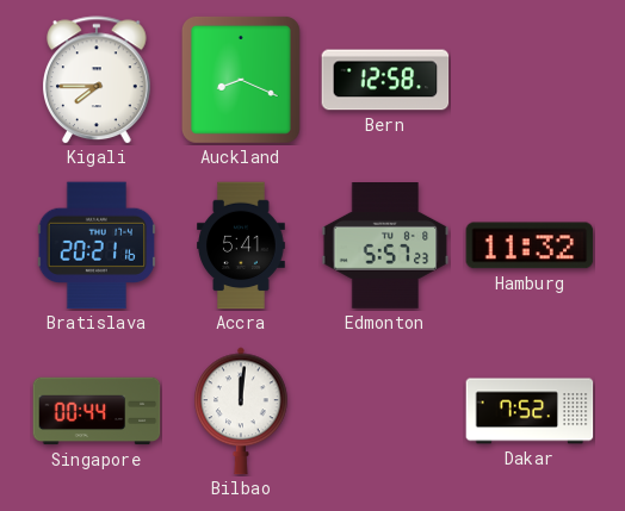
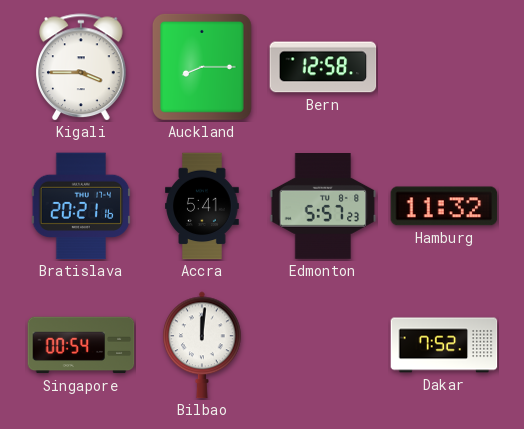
Kigali: 7:45 -> 3:45 (82, 67)
Auckland: 8:19 -> 8:15 (202, 67)
Singapore: 00:44 -> 00:54 (81, 345)
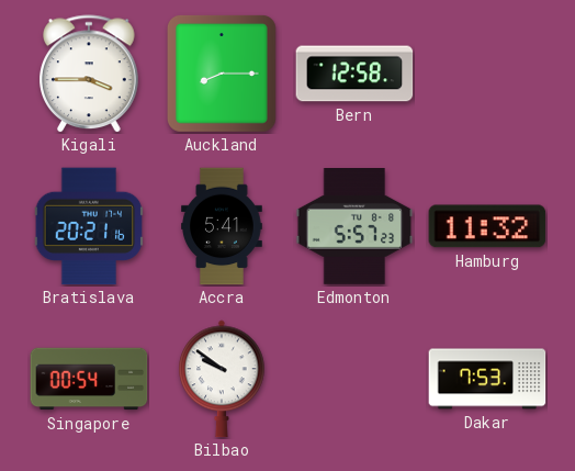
Bilbao: 12:01 -> 9:51 (223, 379)
Dakar: 7:52 -> 7:53 (487, 379)
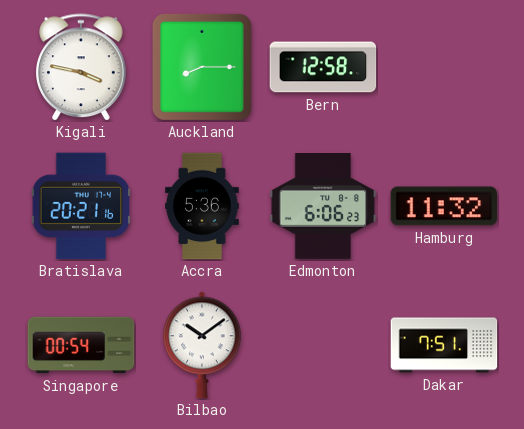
Kigali: 3:45 -> 3:47 (82, 67)
Accra: 5:41 -> 5:36 (202, 206)
Edmonton: 5:57 -> 6:06 (323, 207)
Bilbao: 9:51 -> 10:09 (203, 345)
Dakar: 7:53 -> 7:51 (444, 345)
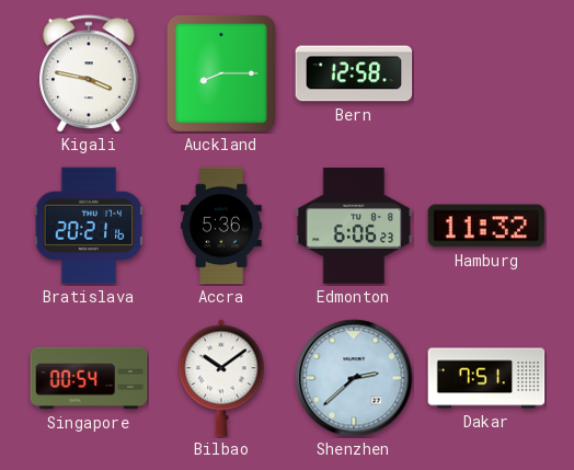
Shenzhen: none -> 2:38 (354, 378)
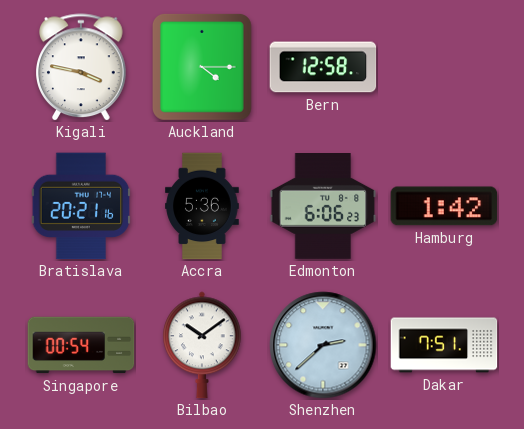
Auckland: 8:15 -> 4:15 (202, 67)
Hamburg: 11:32 -> 1:42 (444, 206)
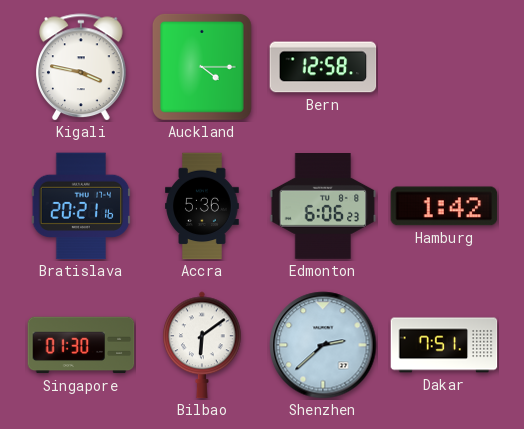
Singapore: 00:54 -> 01:30 (81, 345)
Bilbao: 10:09 -> 6:09 (203, 345)
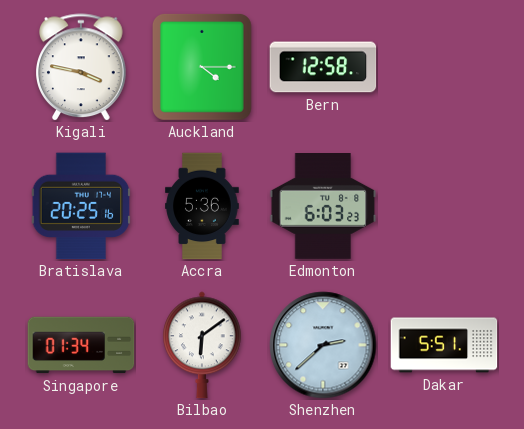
Bratislava: 20:21 -> 20:25 (81, 206)
Edmonton: 6:06 -> 6:03 (323, 207)
Hamburg: 1:42 -> none (444, 206)
Singapore: 01:30 -> 01:34 (81, 345)
Dakar: 7:51 -> 5:51 (444, 345)
